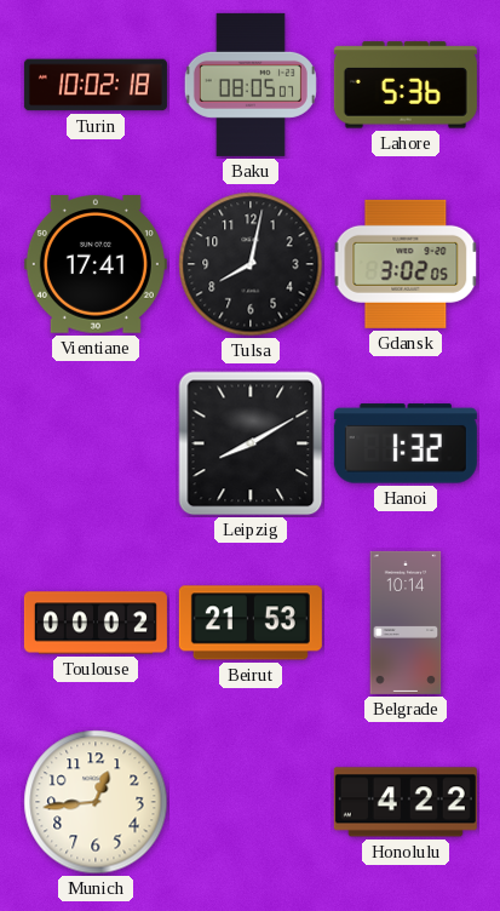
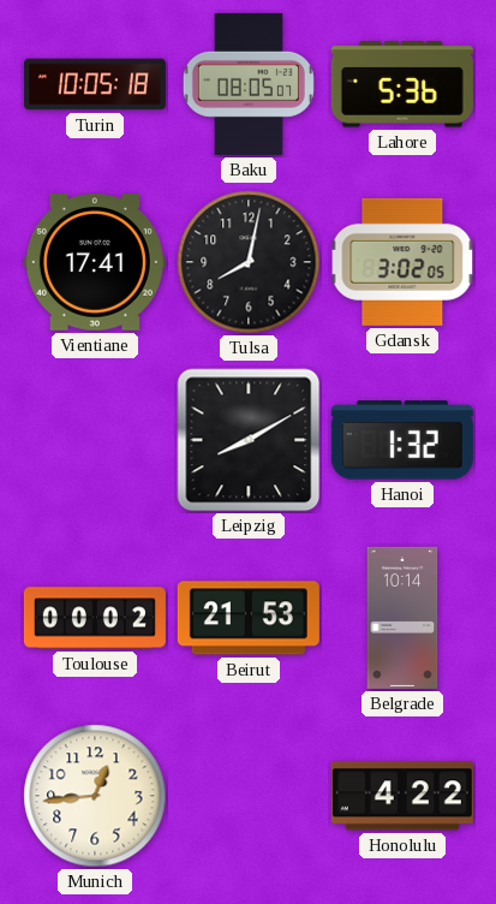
Turin: 10:02 -> 10:05 (95, 84)
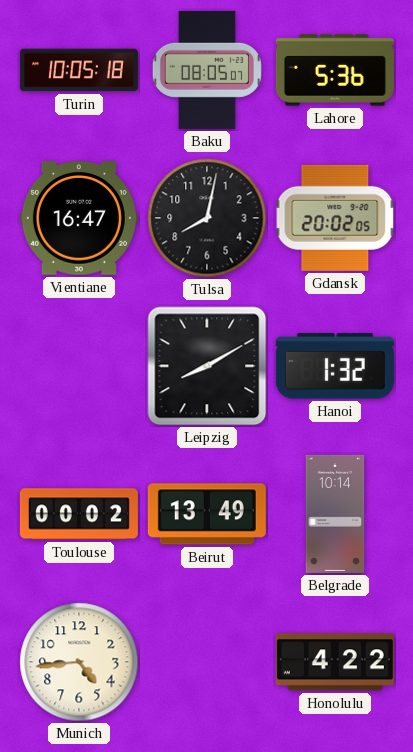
Vientiane: 17:41 -> 16:47 (79, 218)
Gdansk: 3:02 -> 20:02 (335, 218)
Beirut: 21:53 -> 13:49 (207, 514)
Munich: 12:44 -> 4:44 (79, 662)
